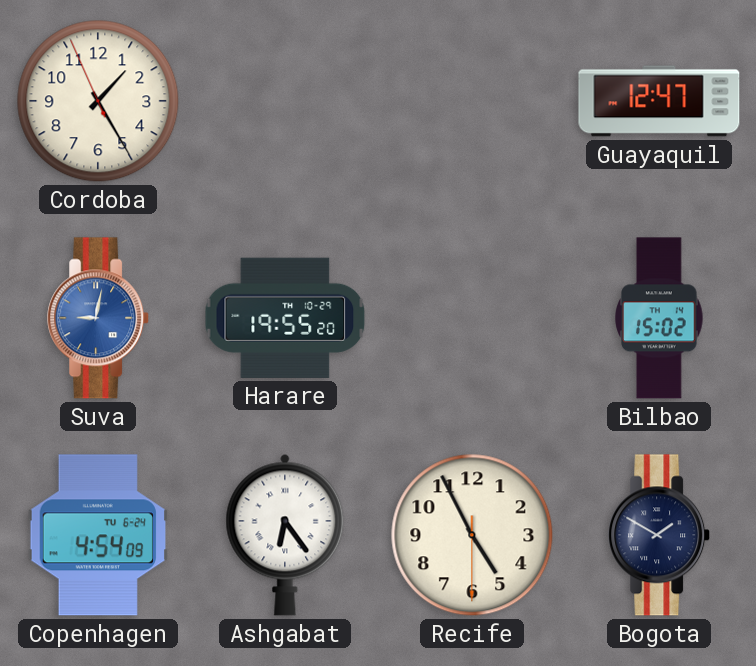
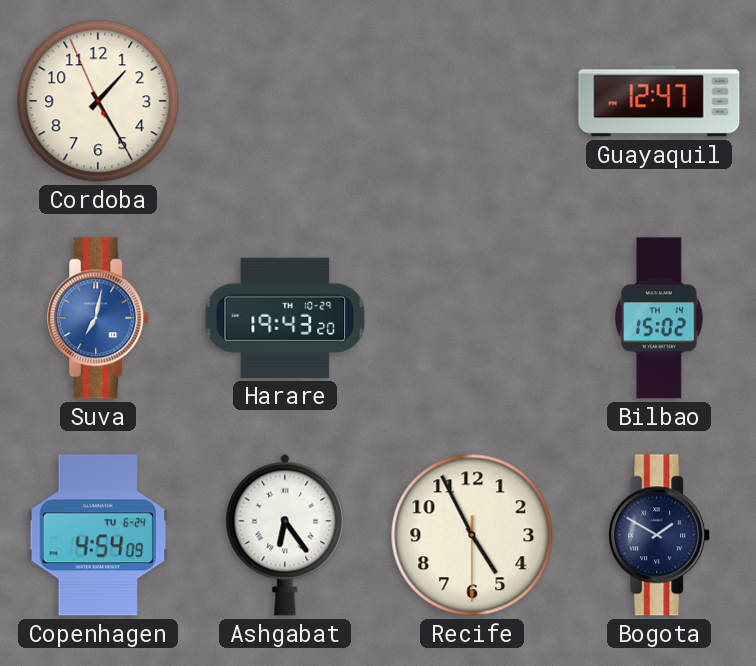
Suva: 9:02 -> 7:02 (99, 318)
Harare: 19:55 -> 19:43 (285, 318)
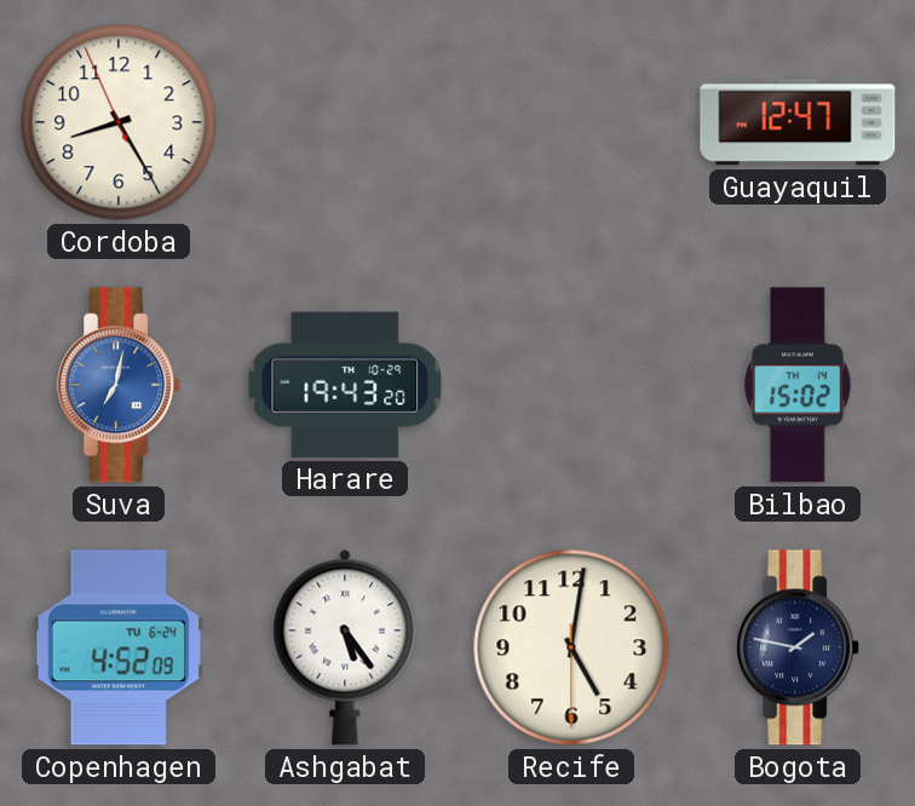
Cordoba: 1:24 -> 8:24 (119, 122)
Copenhagen: 4:54 -> 4:52 (117, 647)
Ashgabat: 6:24 -> 5:24 (345, 647)
Recife: 4:55 -> 5:01 (571, 647)
Bogota: 1:50 -> 1:47 (799, 647)
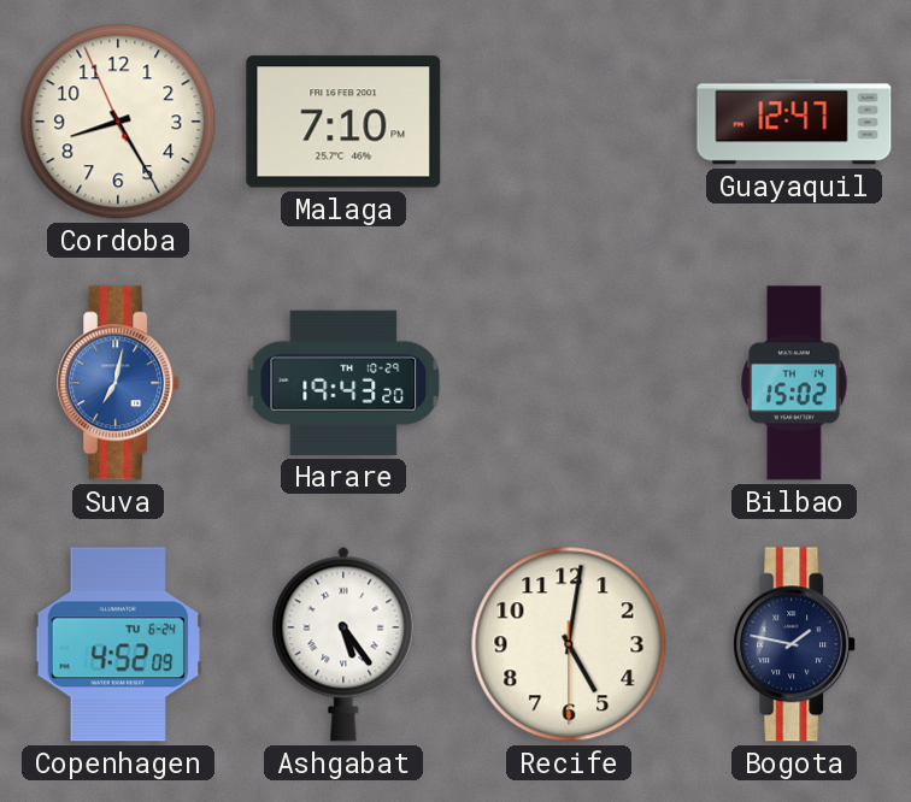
Malaga: none -> 7:10 (343, 122)
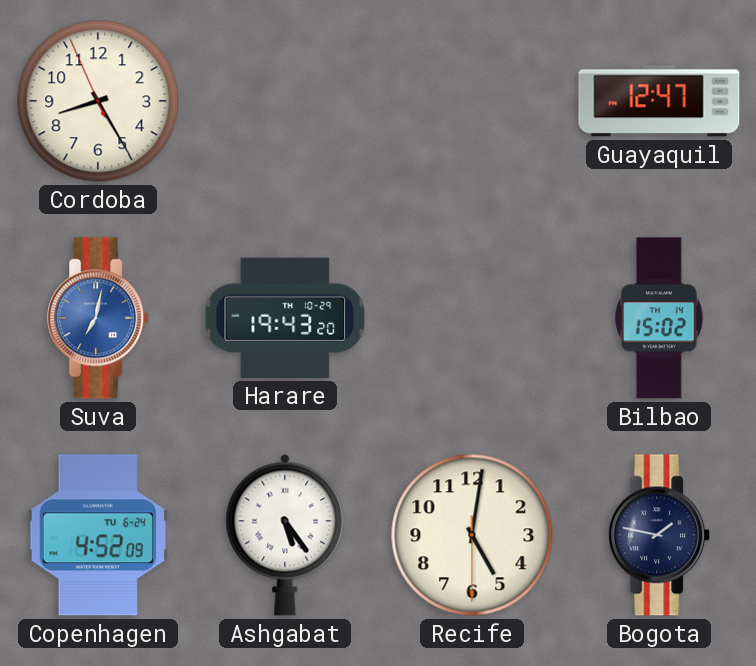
Malaga: 7:10 -> none (343, 122)
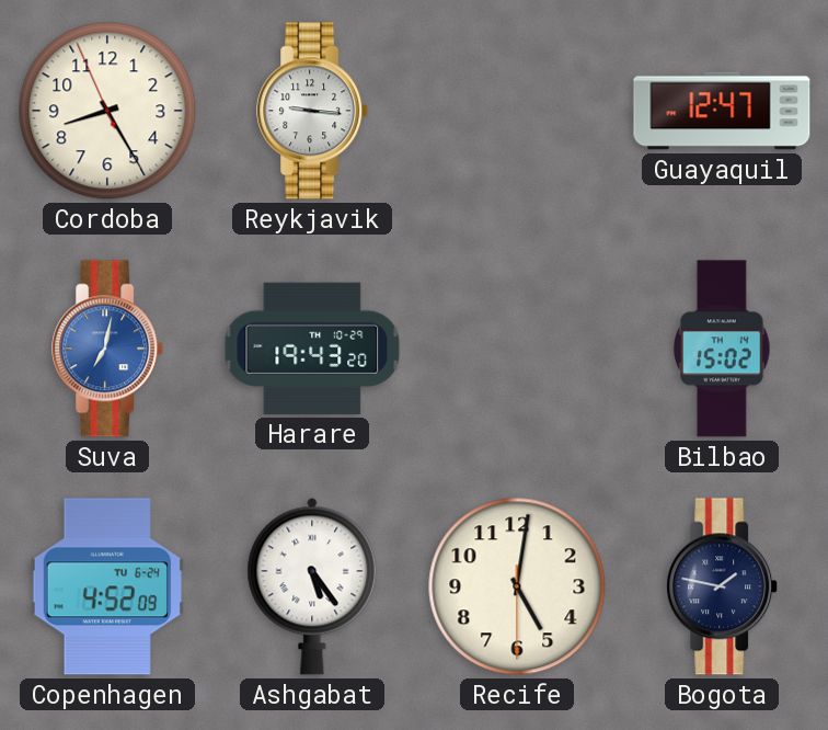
Reykjavik: none -> 9:16 (313, 111)
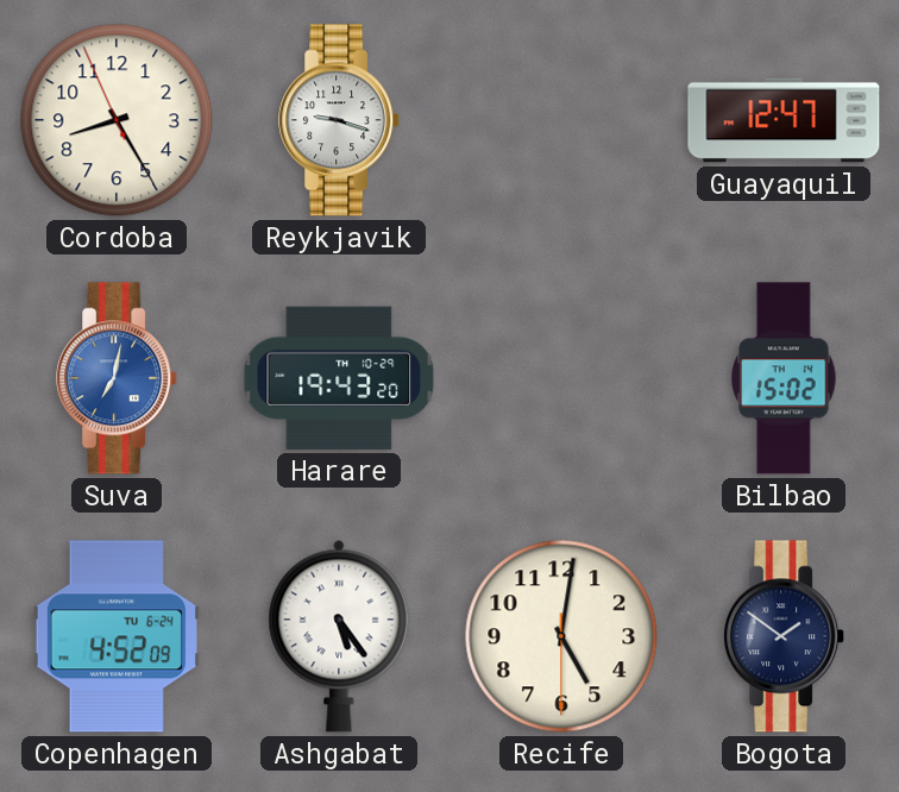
Reykjavik: 9:16 -> 9:18 (340, 120)
Bogota: 1:47 -> 1:51 (785, 636)
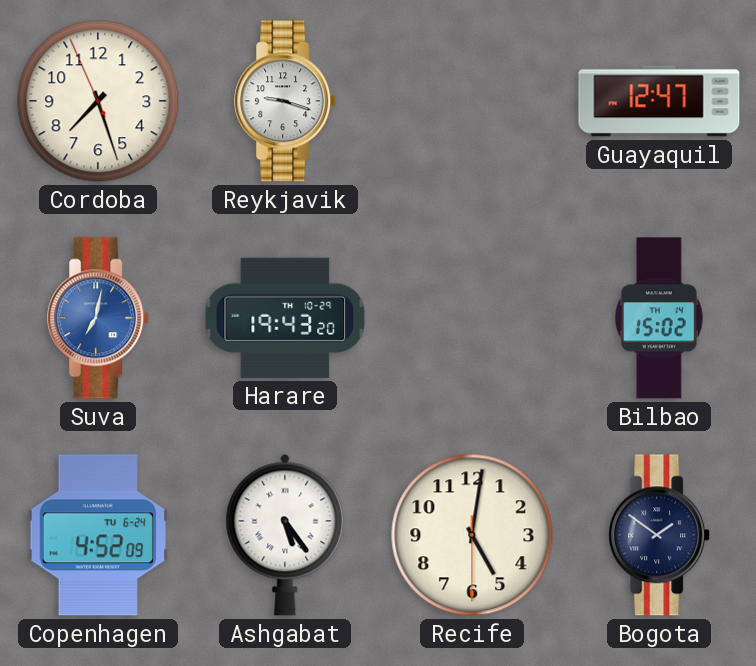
Cordoba: 8:24 -> 7:26 (98, 101)
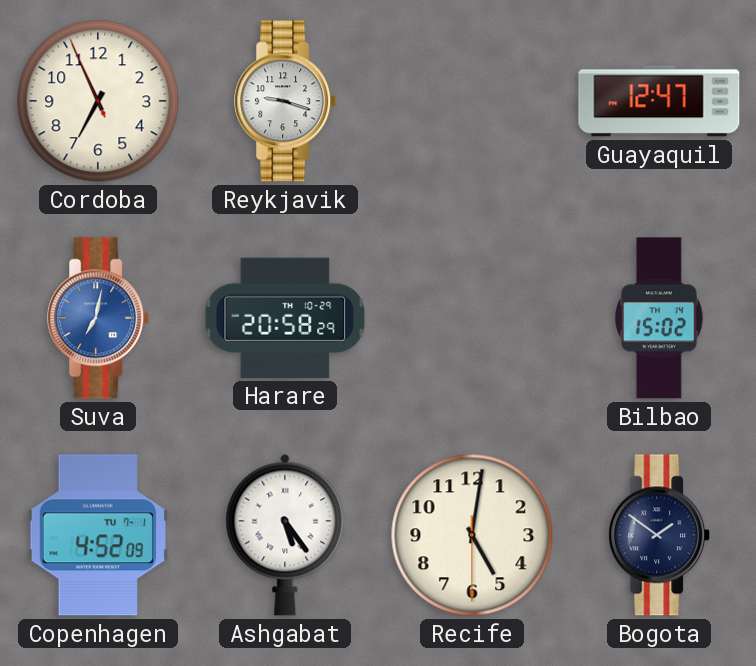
Cordoba: 7:26 -> 6:55 (98, 101)
Harare: 19:43 -> 20:58 (285, 318)
Copenhagen date: TU 6-24 -> TU 7-1 (97, 535)
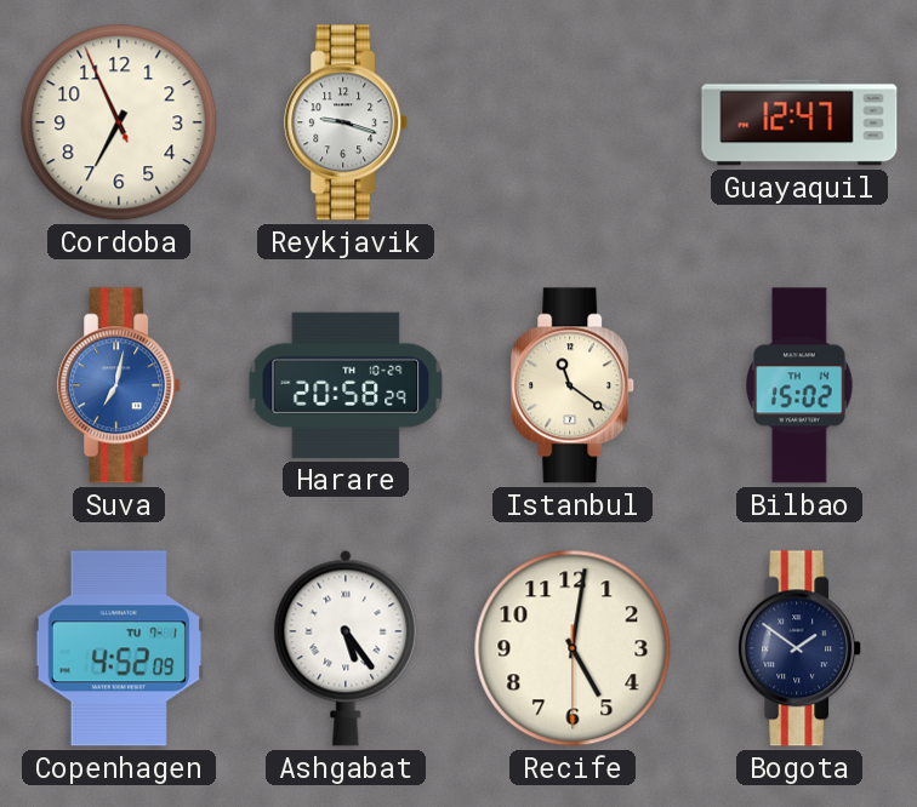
Istanbul: none -> 11:21 (574, 385)
